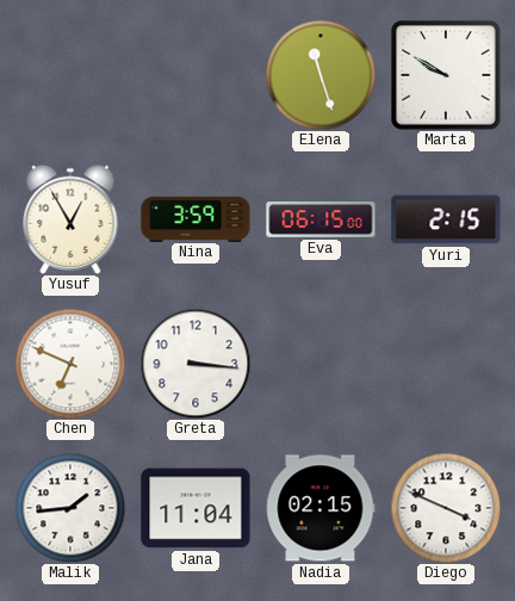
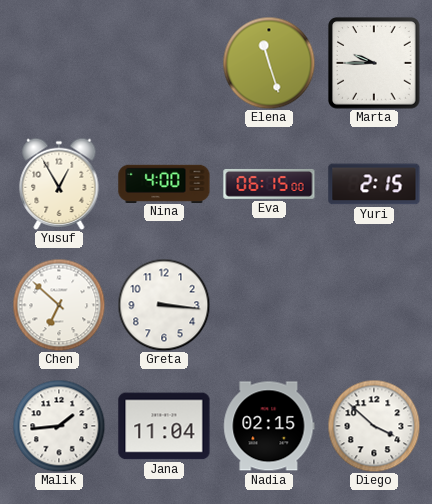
Marta: 9:50 -> 9:45 (375, 64)
Nina: 3:59 -> 4:00 (164, 183)
Chen: 6:49 -> 6:52 (59, 305)
Diego: 3:49 -> 3:52 (374, 426)
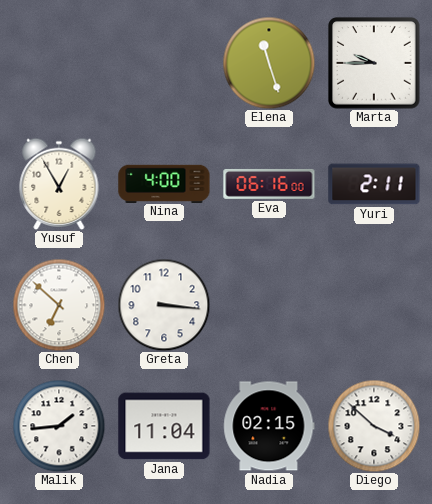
Eva: 06:15 -> 06:16 (269, 184)
Yuri: 2:15 -> 2:11 (374, 184)
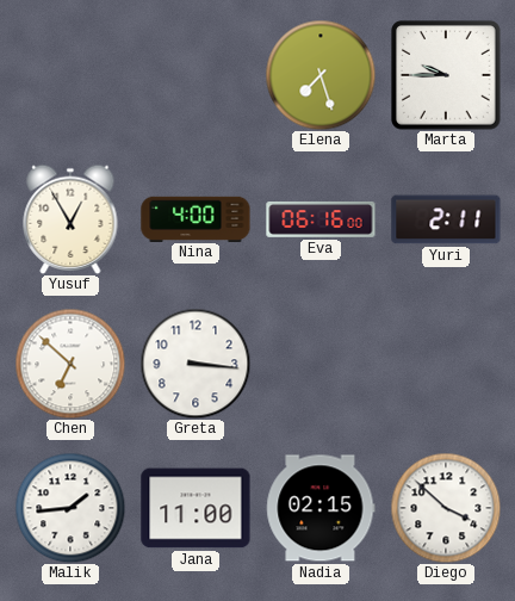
Elena: 11:27 -> 7:27 (321, 75)
Jana: 11:04 -> 11:00 (196, 508)
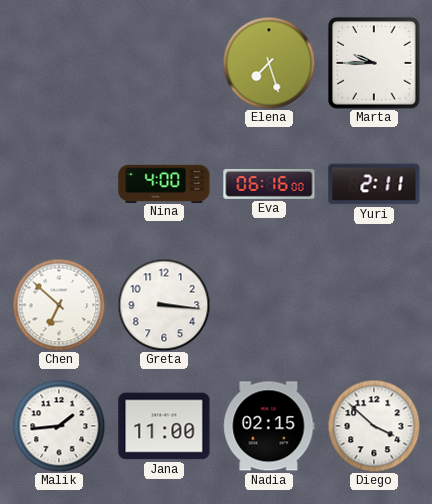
Yusuf: 12:55 -> none (70, 219)
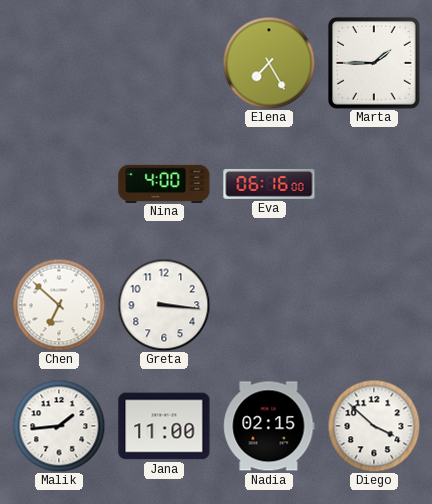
Elena: 7:27 -> 7:25 (269, 63)
Marta: 9:45 -> 1:45 (375, 64)
Yuri: 2:11 -> none (374, 184)
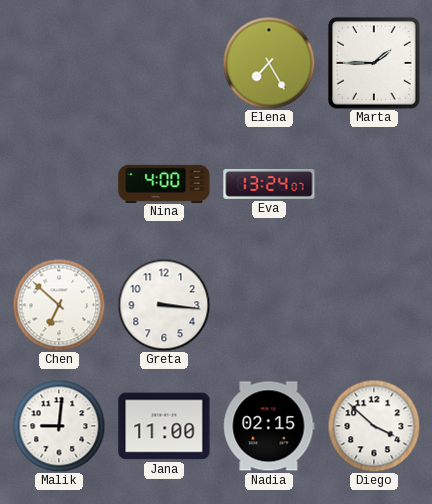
Eva: 06:16 -> 13:24 (269, 184)
Malik: 1:44 -> 9:01 (59, 426)
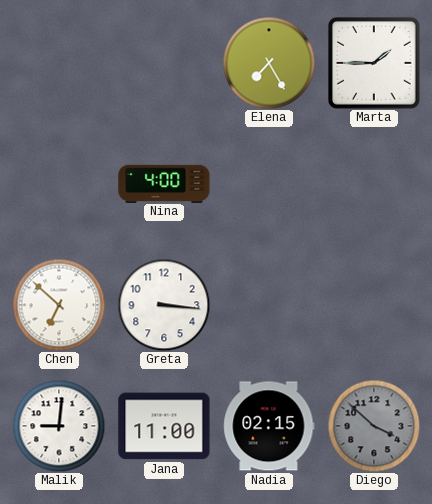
Eva: 13:24 -> none (269, 184)
Diego dial: white -> grey (374, 426)
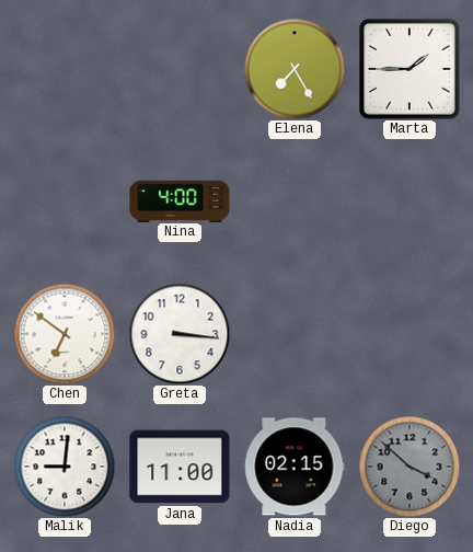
Chen: 6:52 -> 6:51 (65, 334)
